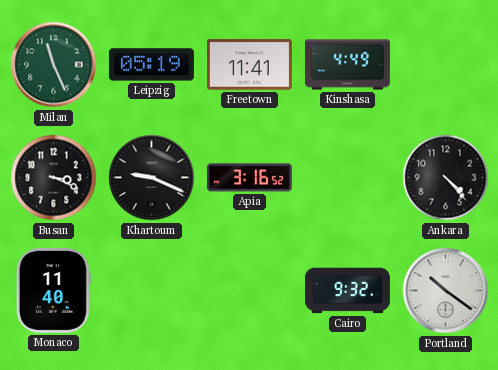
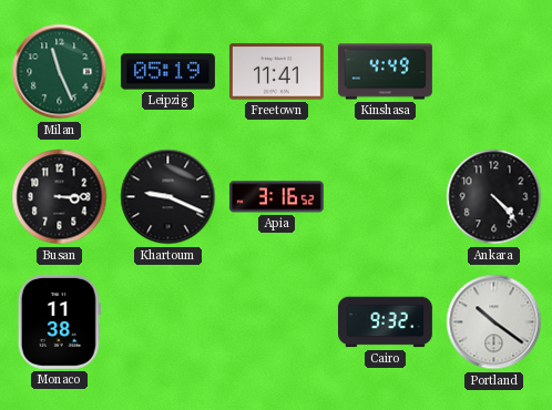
Busan: 3:19 -> 3:15 (60, 197)
Monaco: 11:40 -> 11:38 (59, 321)
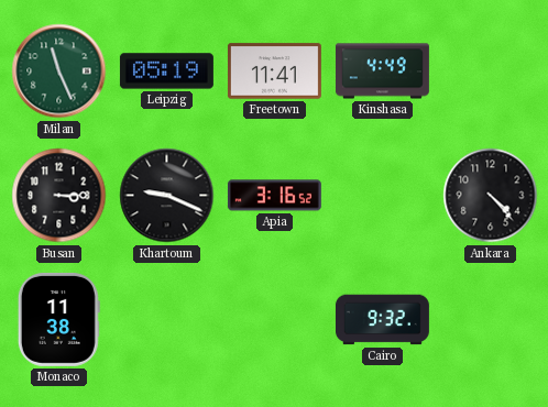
Portland: 10:21 -> none (494, 322)
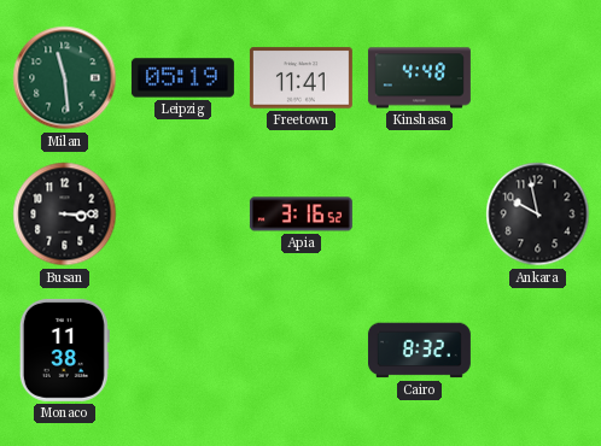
Milan: 11:26 -> 11:29 (65, 78)
Kinshasa: 4:49 -> 4:48 (419, 78)
Khartoum: 9:19 -> none (167, 196)
Ankara: 4:23 -> 9:58 (538, 215)
Cairo: 9:32 -> 8:32 (419, 351)
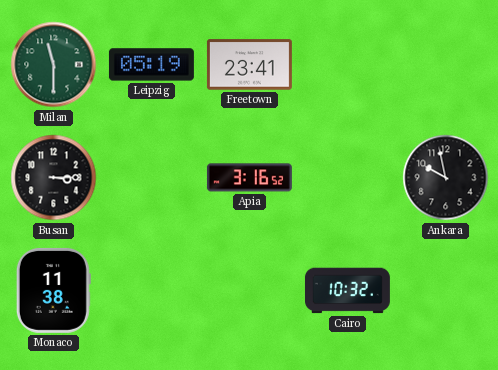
Milan: 11:29 -> 11:30 (54, 65)
Freetown: 11:41 -> 23:41 (249, 65)
Kinshasa: 4:48 -> none (419, 78)
Cairo: 8:32 -> 10:32 (347, 291)
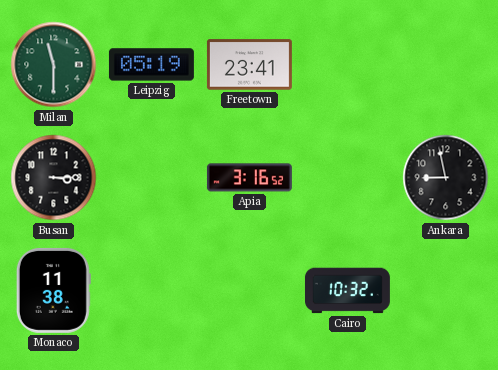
Ankara: 9:58 -> 8:58 (446, 178)
